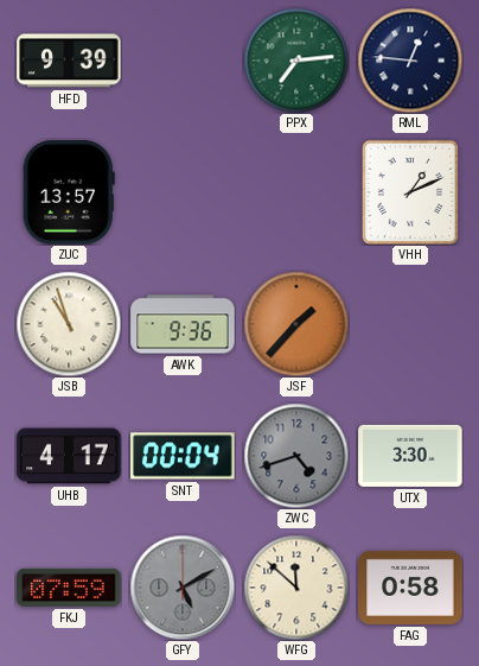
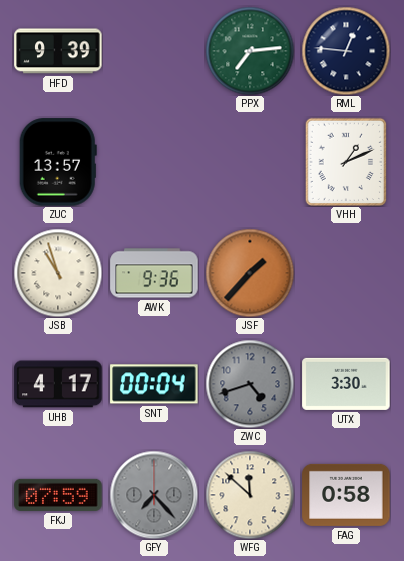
GFY: 5:10 -> 7:23 (154, 495)
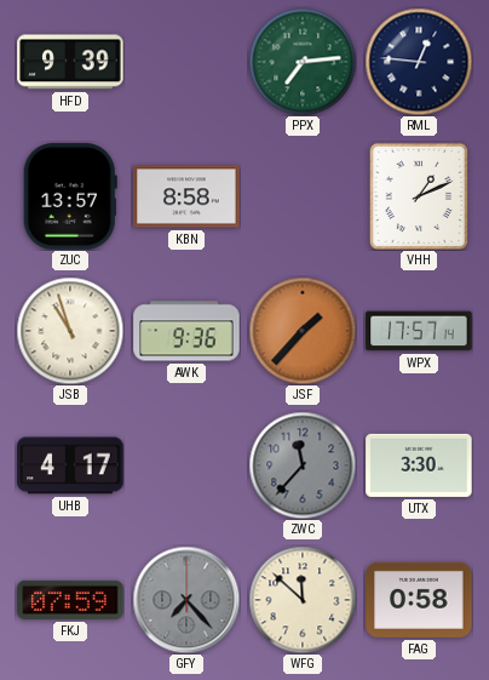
KBN: none -> 8:58 (186, 196)
WPX: none -> 17:57 (419, 331)
SNT: 00:04 -> none (154, 384)
ZWC: 4:42 -> 11:37 (303, 465)
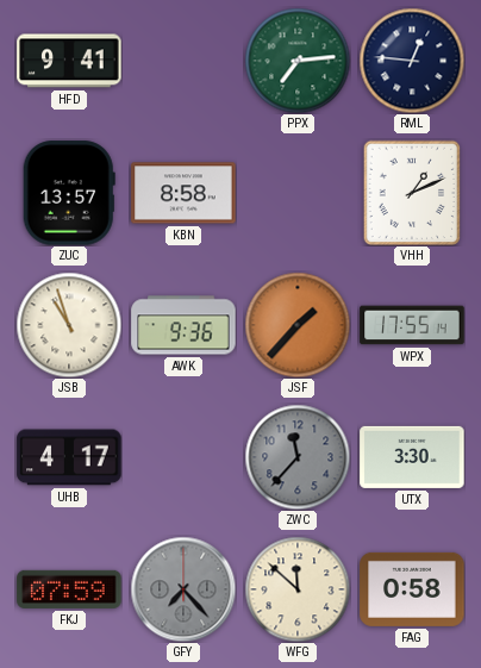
HFD: 9:39 -> 9:41 (69, 61)
WPX: 17:57 -> 17:55 (412, 325)
